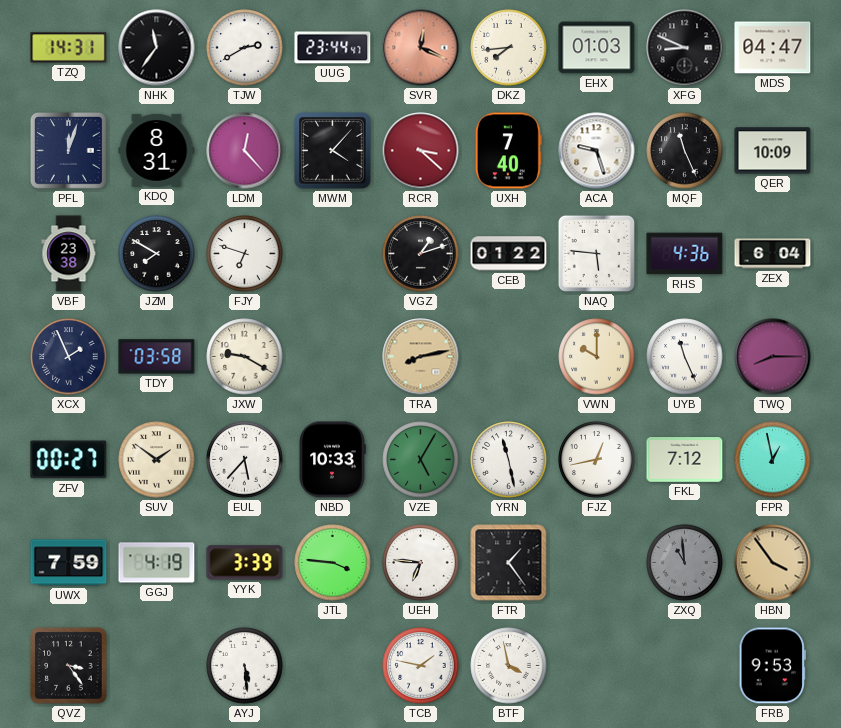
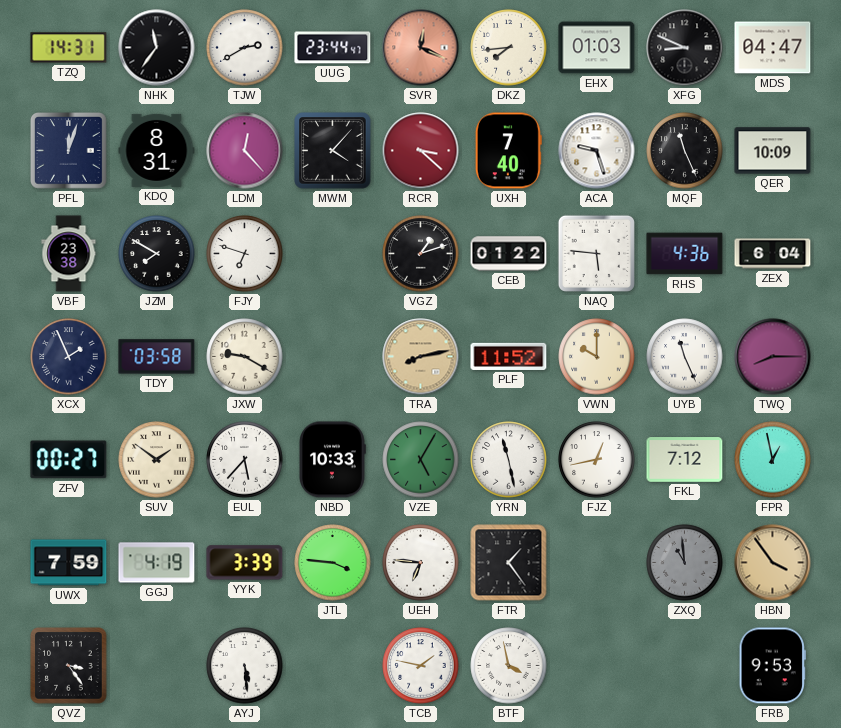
PLF: none -> 11:52 (509, 356)
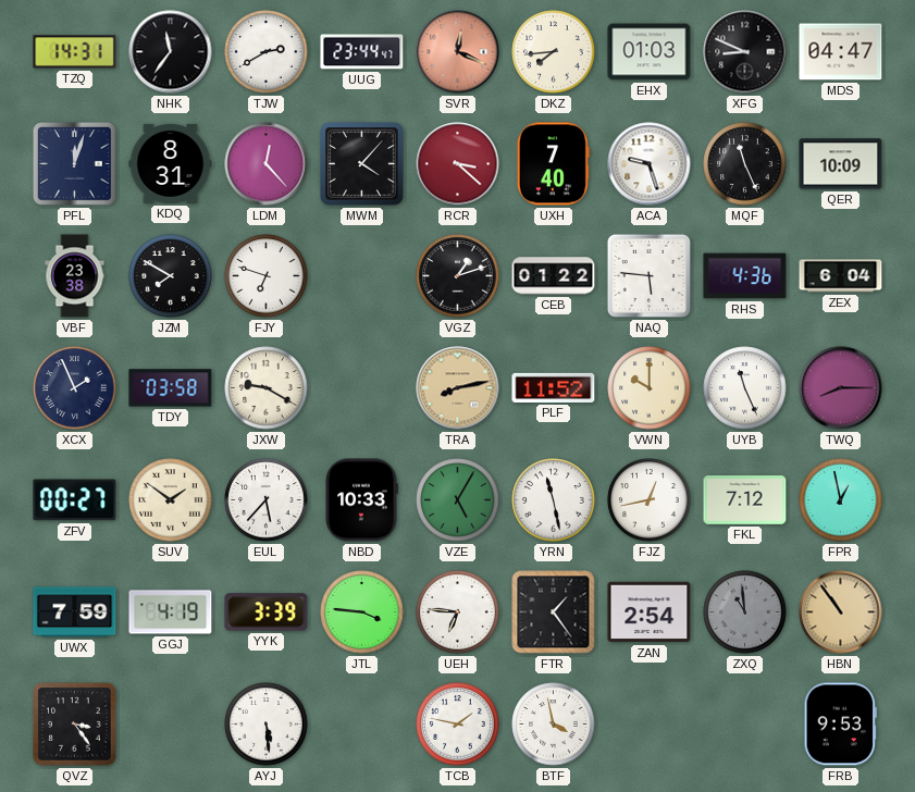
ZAN: none -> 2:54 (650, 612)
HBN: 3:54 -> 10:54 (841, 612)
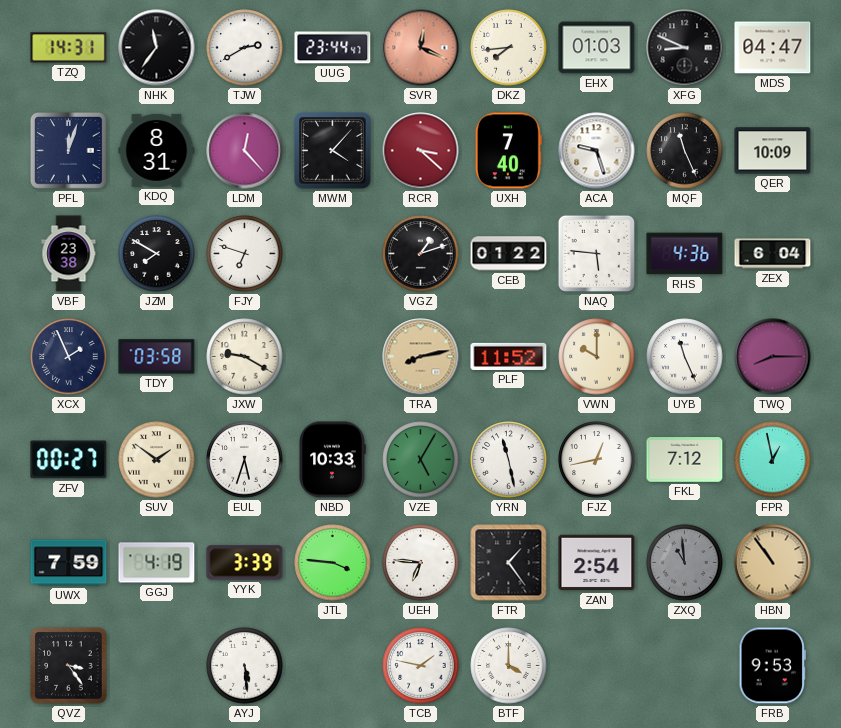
EUL: 5:37 -> 5:33 (245, 460)
BTF: 3:58 -> 4:00 (509, 666)
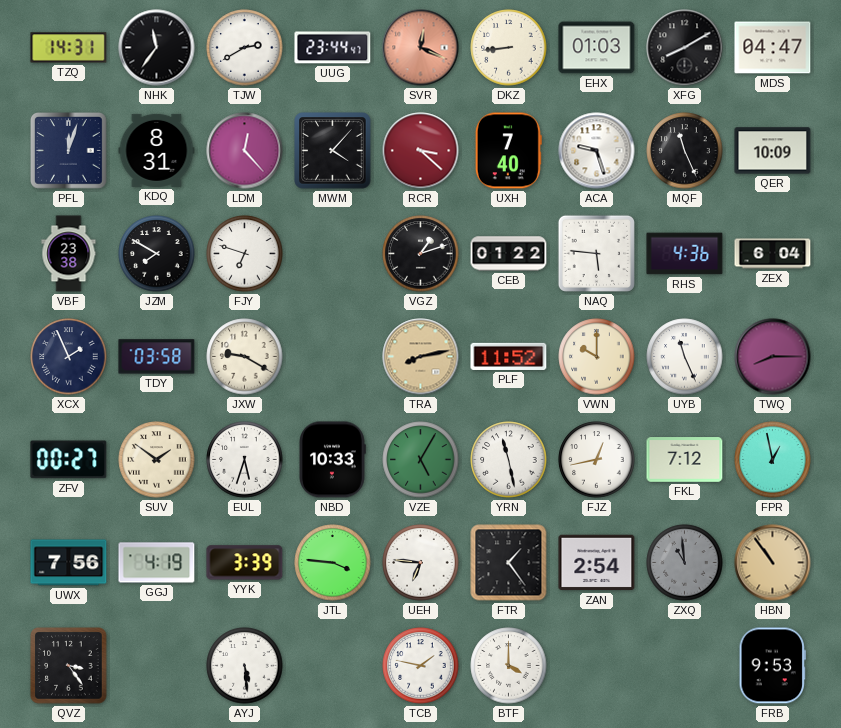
DKZ: 7:44 -> 8:44 (509, 48)
XFG: 8:49 -> 8:10 (685, 48)
UWX: 7:59 -> 7:56 (69, 563)
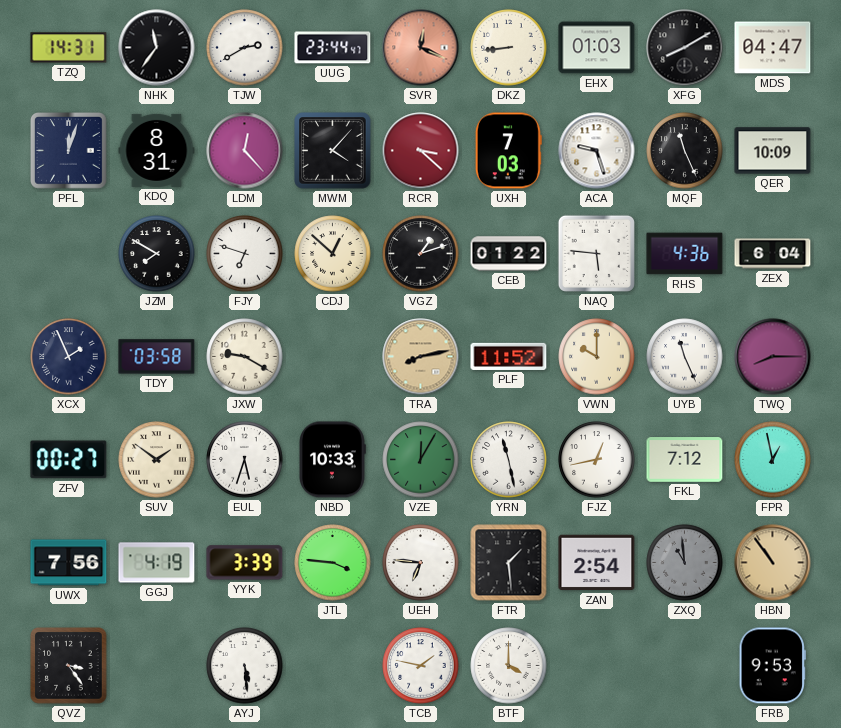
UXH: 7:40 -> 7:03 (508, 151)
VBF: 23:38 -> none (69, 254)
CDJ: none -> 12:52 (333, 254)
VZE: 5:05 -> 12:05 (421, 460)
FTR: 1:24 -> 1:29 (509, 563)
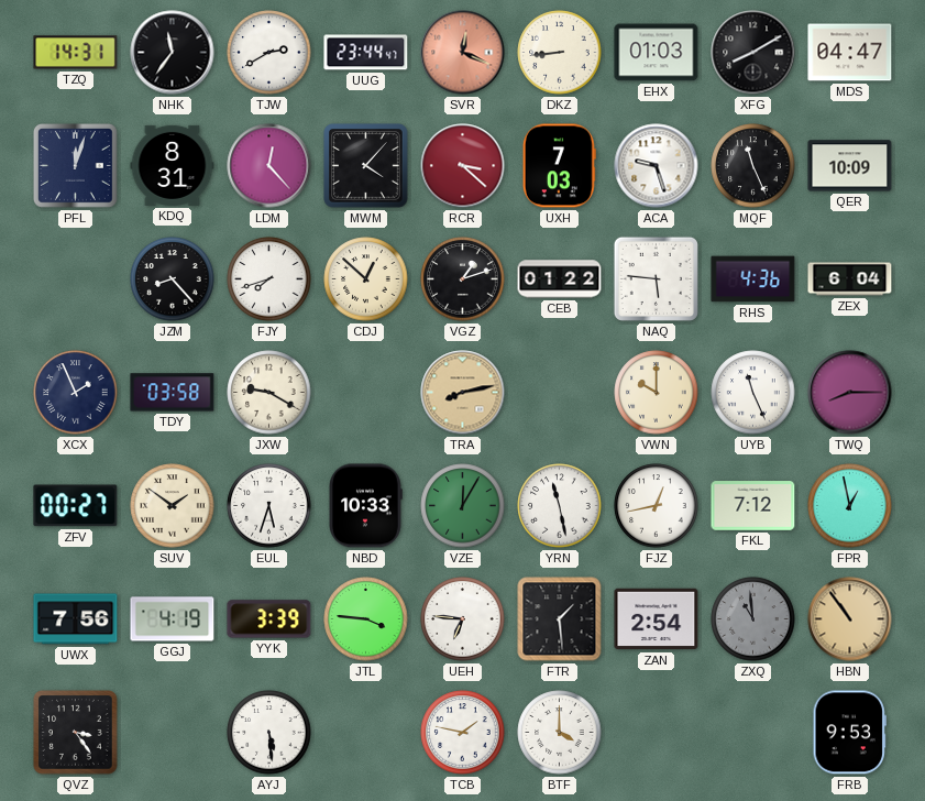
JZM: 7:50 -> 8:23 (173, 279)
FJY: 6:48 -> 7:42 (269, 279)
PLF: 11:52 -> none (509, 356)
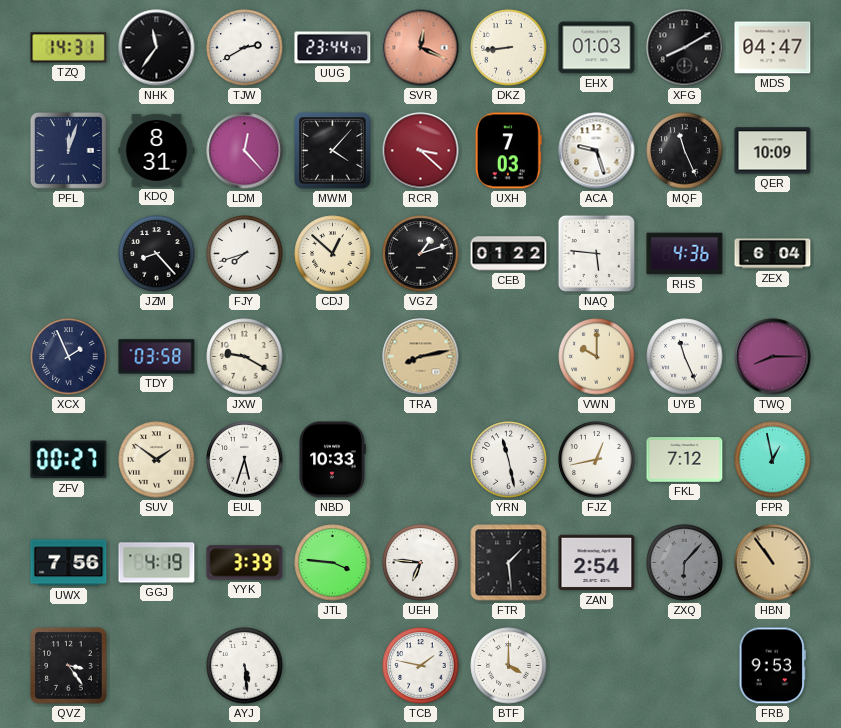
VZE: 12:05 -> none (463, 506)
ZXQ: 10:59 -> 6:07 (685, 563)
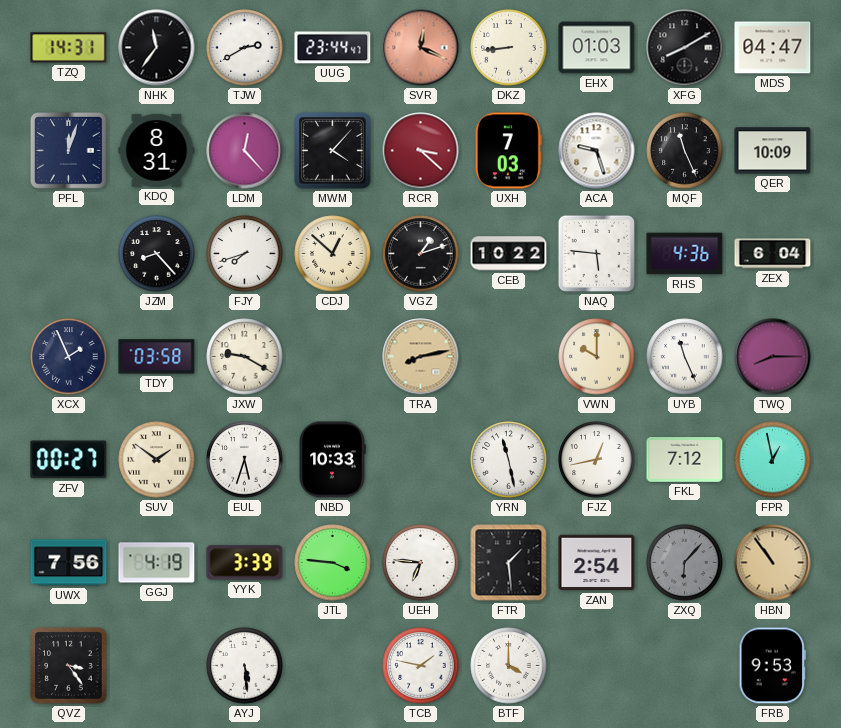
CEB: 01:22 -> 10:22 (509, 254)
